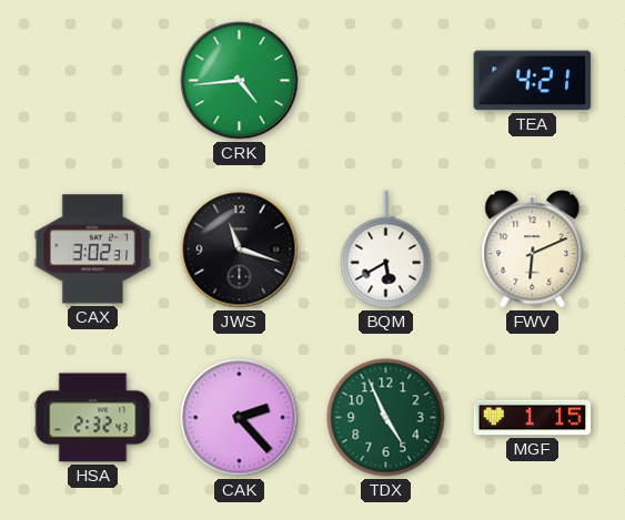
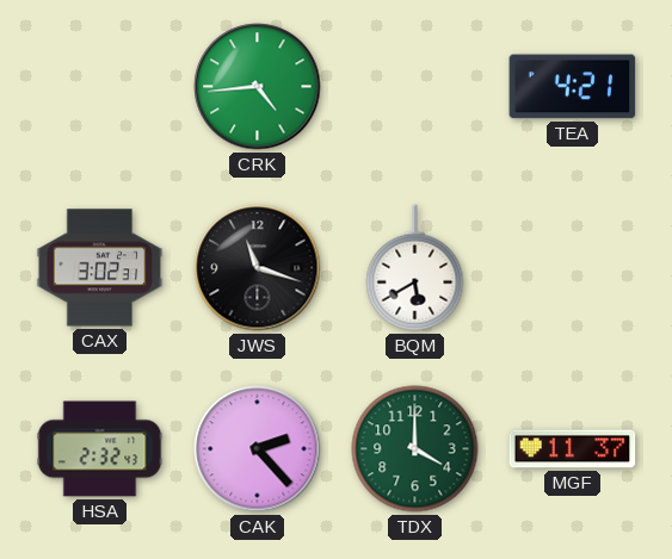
FWV: 6:11 -> none (533, 249)
TDX: 4:56 -> 4:00 (415, 449)
MGF: 1:15 -> 11:37 (573, 449)
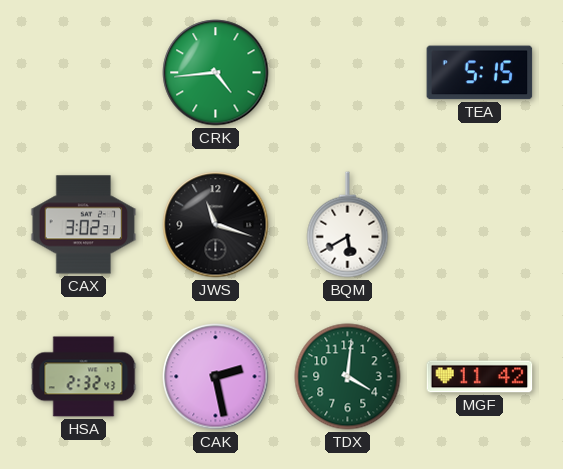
TEA: 4:21 -> 5:15 (480, 73)
CAK: 2:23 -> 2:28 (216, 377)
TDX: 4:00 -> 4:01 (348, 377)
MGF: 11:37 -> 11:42 (480, 377)
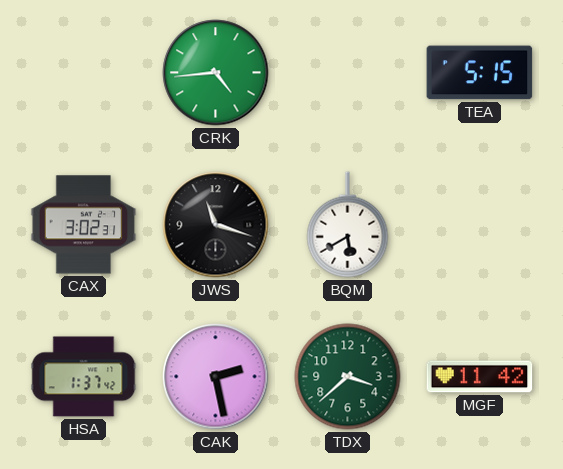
HSA: 2:32 -> 1:37 (84, 377)
TDX: 4:01 -> 3:38 (348, 377)
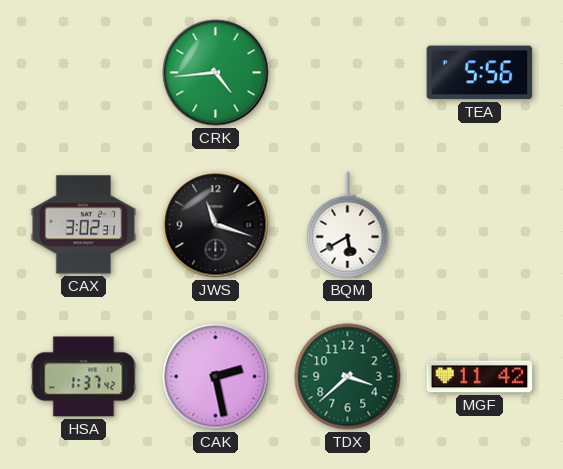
TEA: 5:15 -> 5:56 (480, 73)
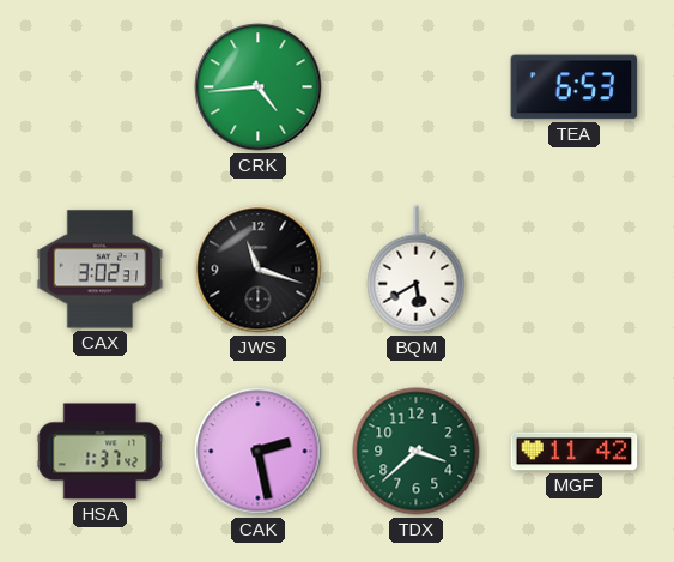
TEA: 5:56 -> 6:53 (575, 87)
